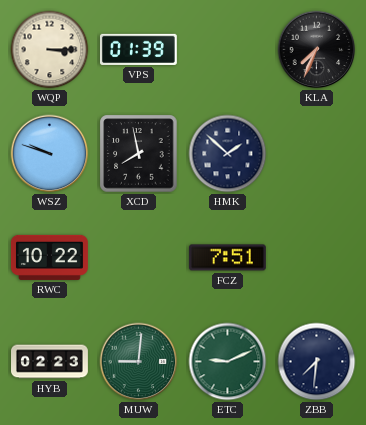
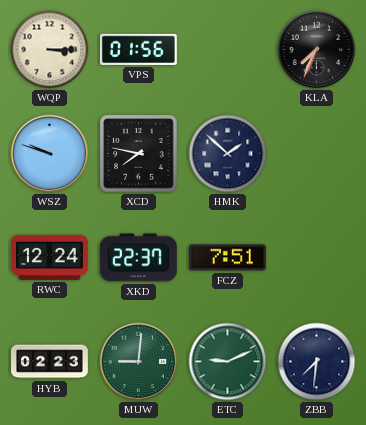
VPS: 01:39 -> 01:56 (138, 49)
XCD: 7:58 -> 7:47 (139, 154)
RWC: 10:22 -> 12:24 (49, 257)
XKD: none -> 22:37 (138, 258)
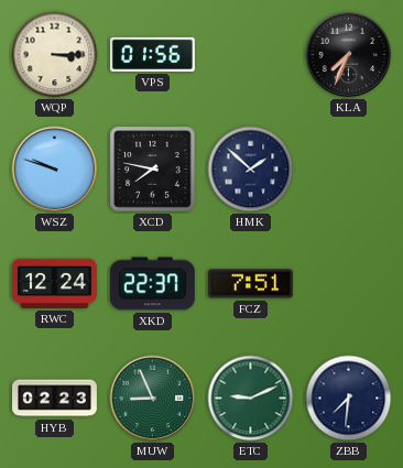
MUW: 9:01 -> 8:56 (153, 399)
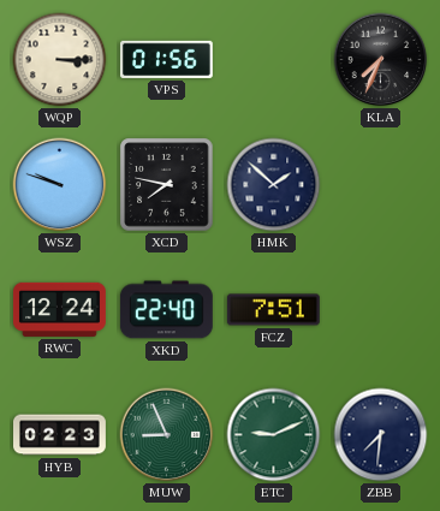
XKD: 22:37 -> 22:40 (166, 310)
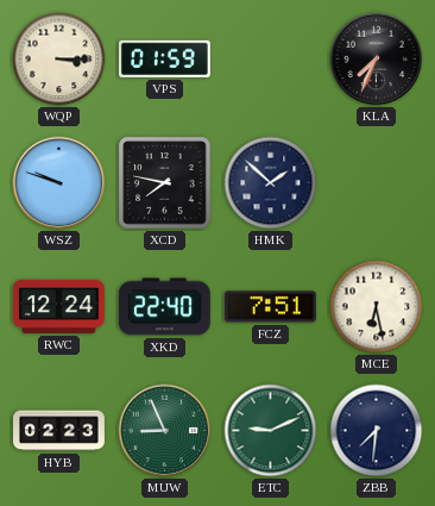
VPS: 01:56 -> 01:59 (164, 58)
MCE: none -> 6:28 (377, 307)
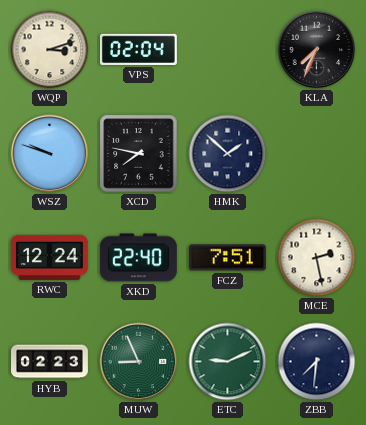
WQP: 3:15 -> 3:12 (50, 50)
VPS: 01:59 -> 02:04 (138, 49)
MCE: 6:28 -> 2:28 (317, 258)
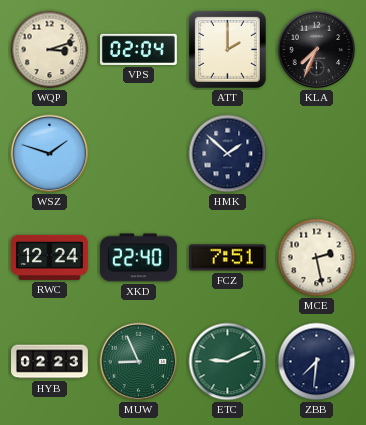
ATT: none -> 2:00 (227, 49)
WSZ: 9:48 -> 1:48 (50, 154)
XCD: 7:47 -> none (139, 154)
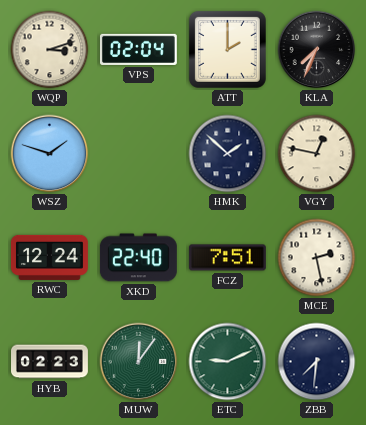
VGY: none -> 12:47 (317, 154)
MUW: 8:56 -> 12:06 (139, 362)
